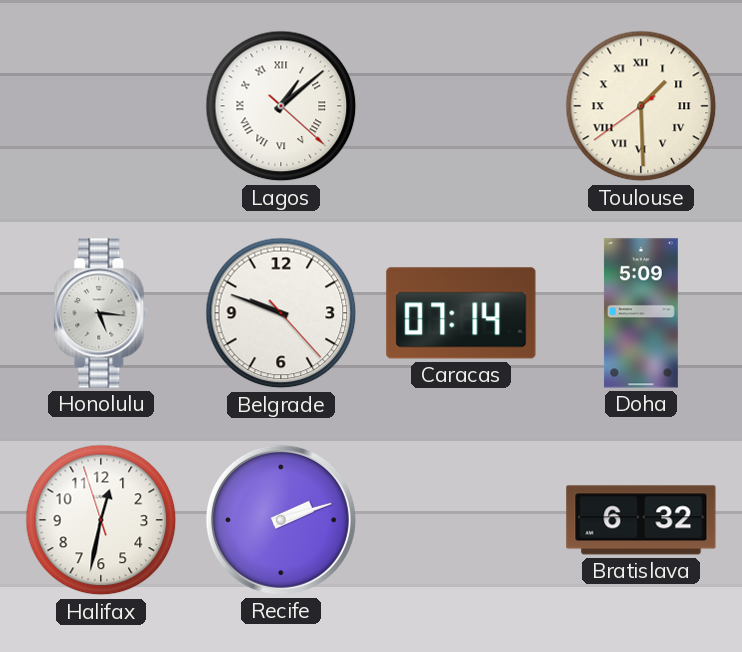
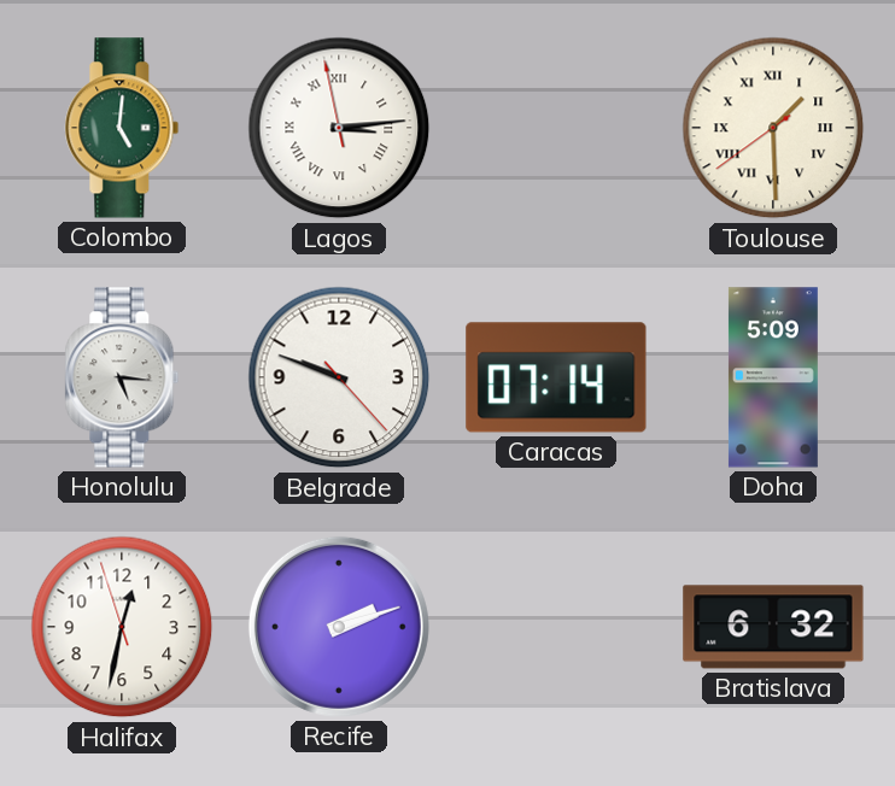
Colombo: none -> 5:01 (122, 128)
Lagos: 1:08 -> 3:13 (339, 128)
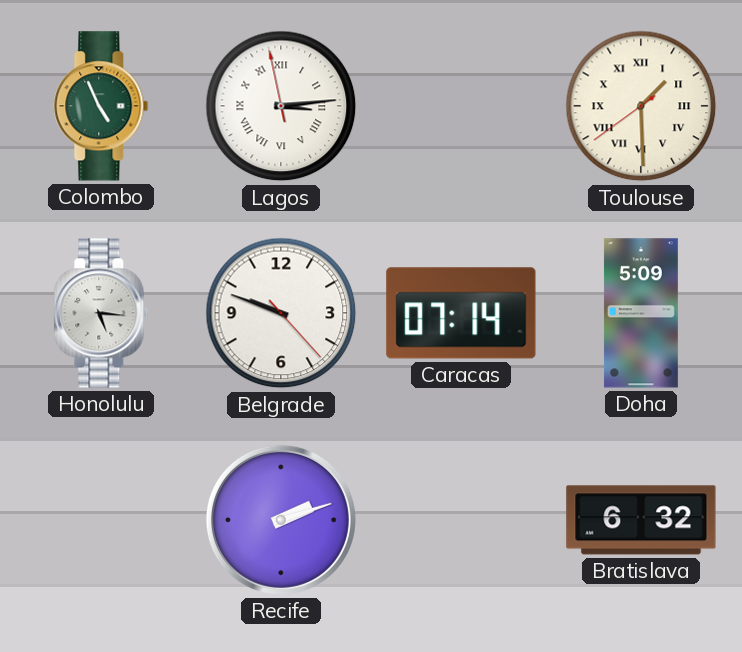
Colombo: 5:01 -> 4:56 (101, 106)
Halifax: 12:31 -> none (122, 627)
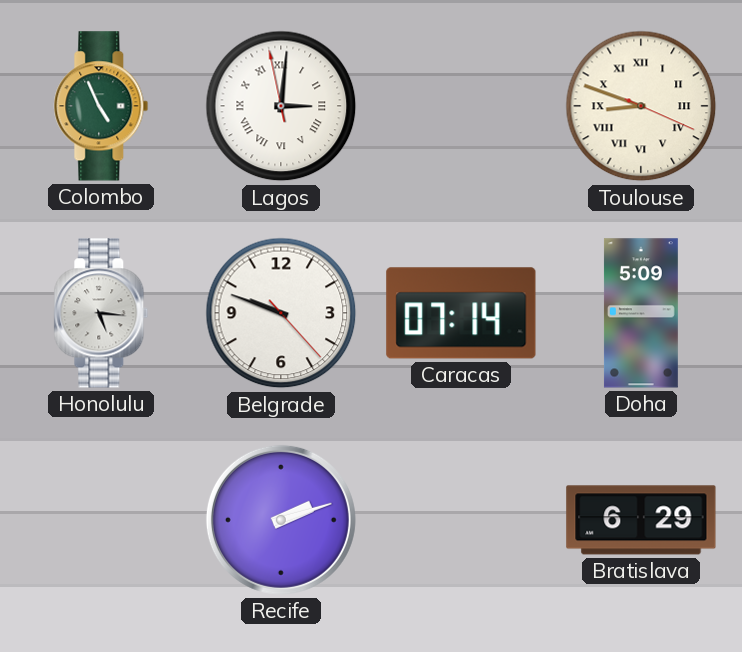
Lagos: 3:13 -> 3:00 (281, 106)
Toulouse: 1:29 -> 8:48 (641, 106)
Bratislava: 6:32 -> 6:29 (641, 520)
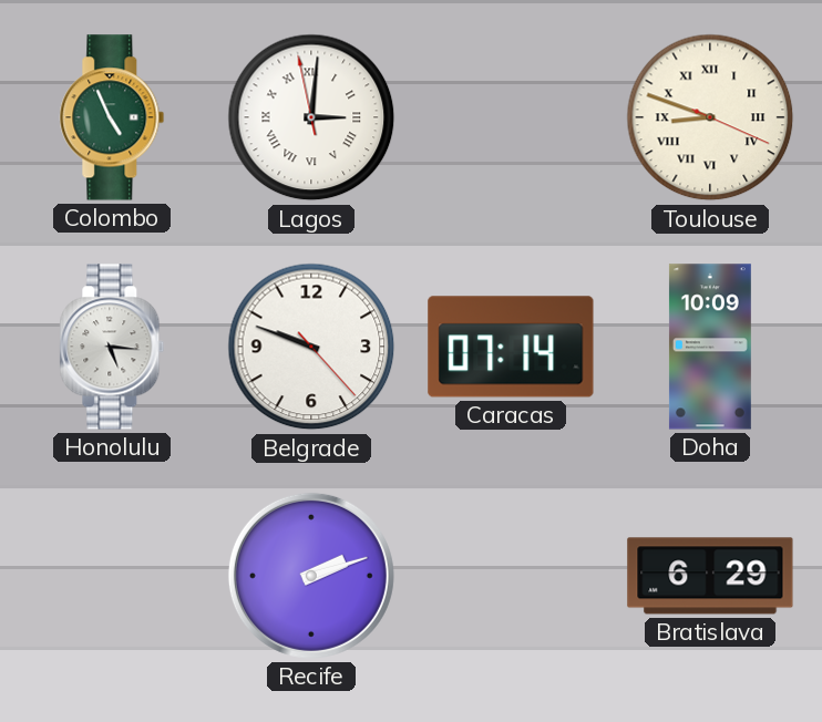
Doha: 5:09 -> 10:09 (710, 347)
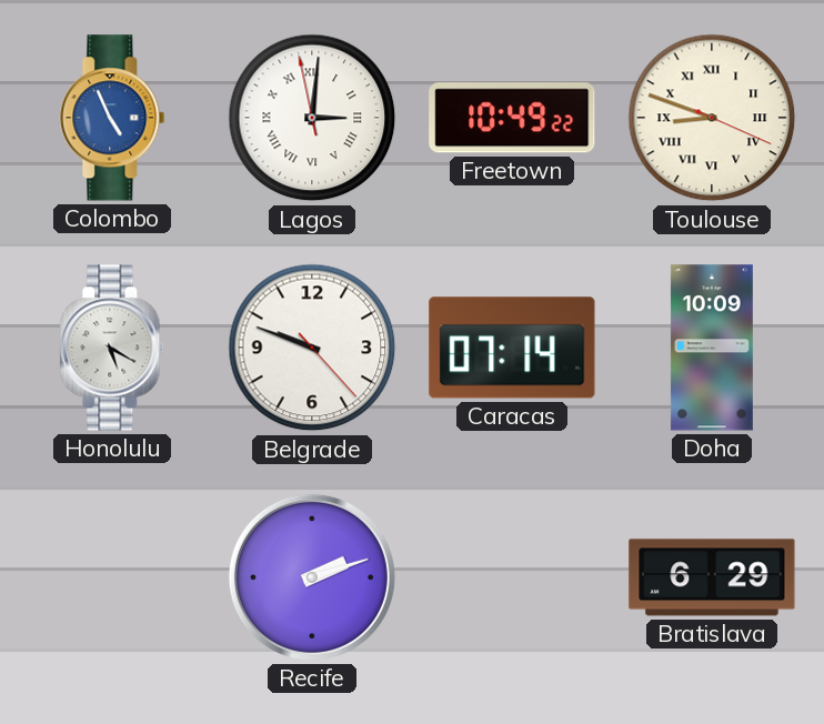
Colombo dial: green -> blue (112, 118)
Freetown: none -> 10:49 (512, 118)
Honolulu: 5:16 -> 5:20 (112, 348)
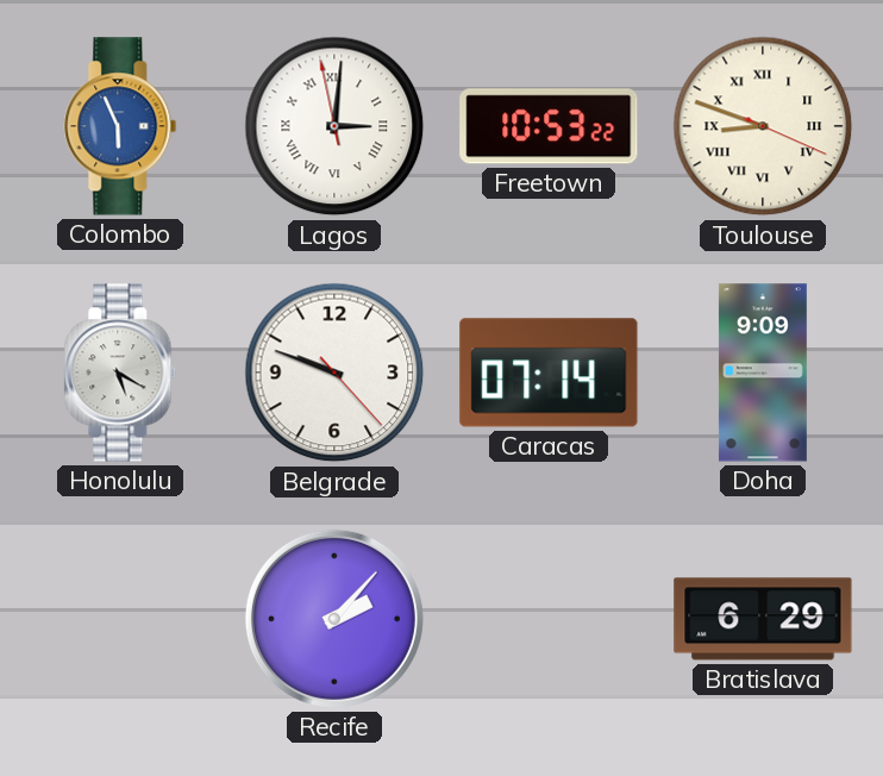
Colombo: 4:56 -> 5:56 (120, 126)
Freetown: 10:49 -> 10:53 (549, 126)
Doha: 10:09 -> 9:09 (763, 373)
Recife: 2:12 -> 2:07 (334, 619)
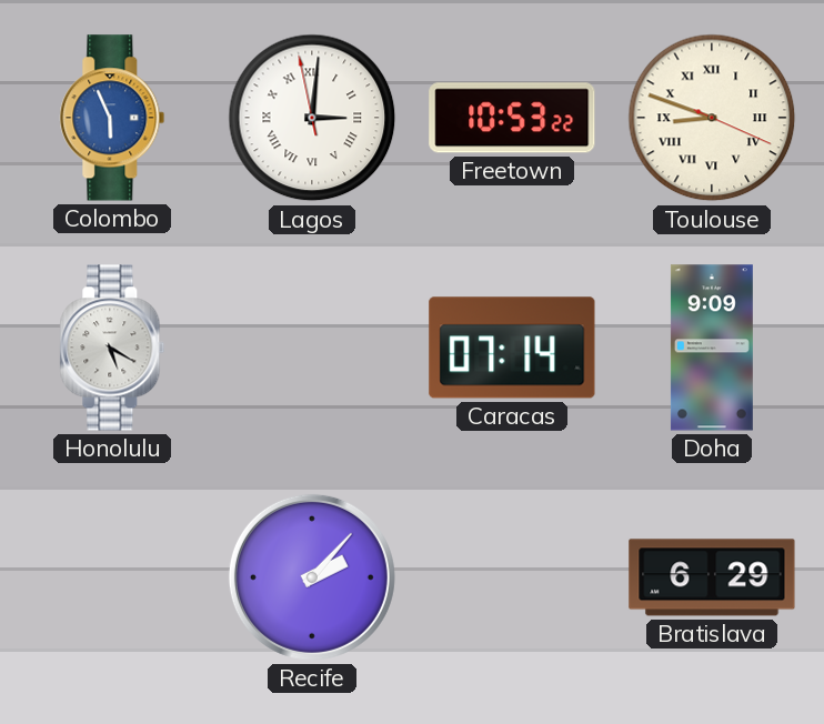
Belgrade: 9:48 -> none (334, 373)
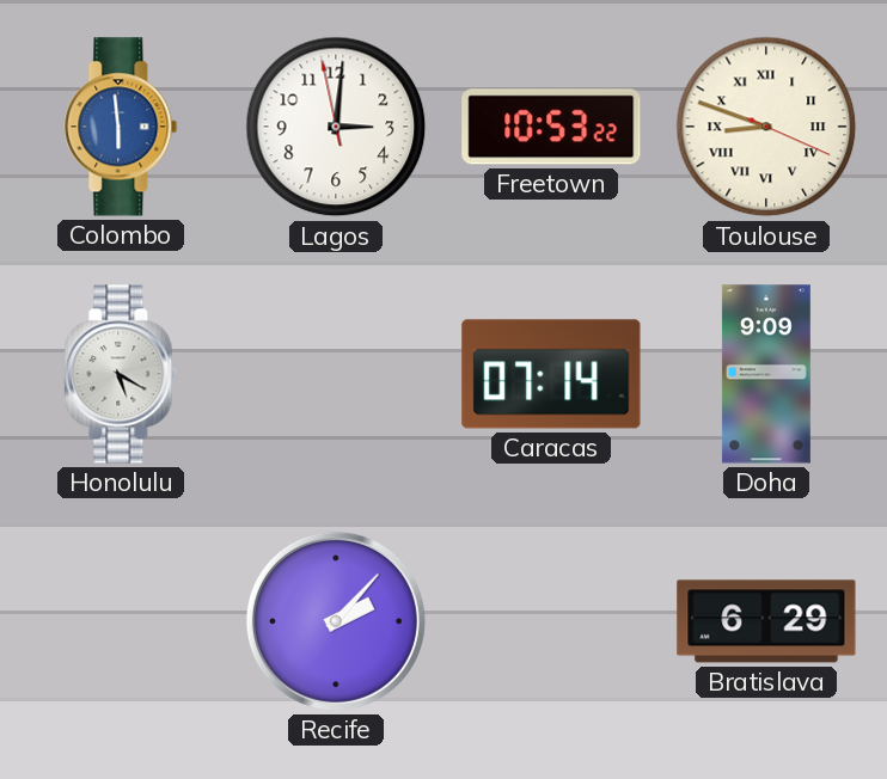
Colombo: 5:56 -> 5:59 (121, 127)
Lagos numerals: Roman -> Arabic (336, 127)
